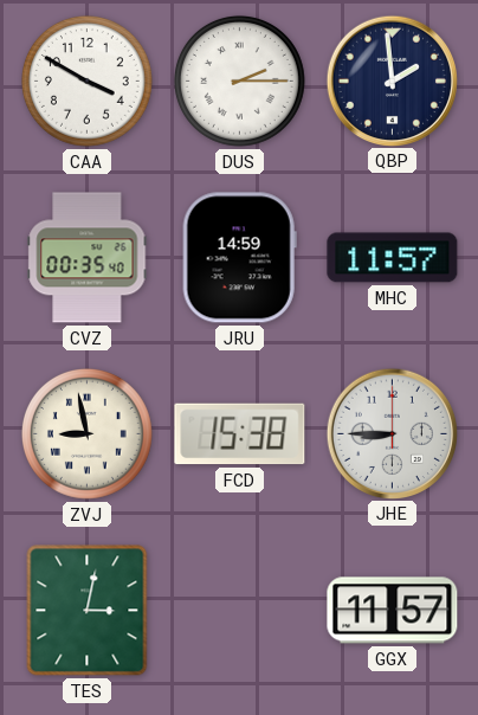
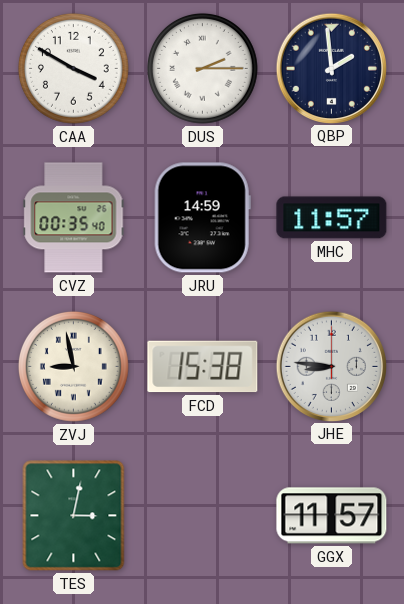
JHE: 8:45 -> 8:46 (331, 366)
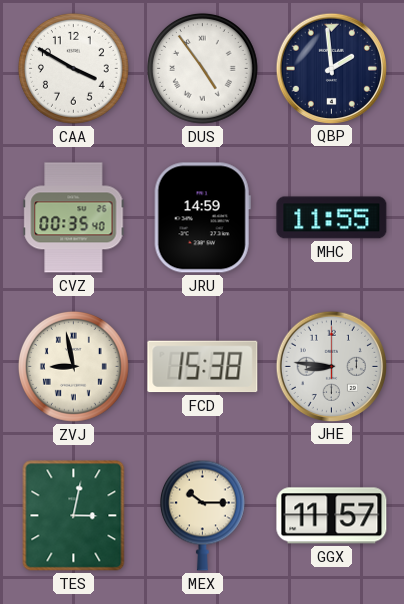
DUS: 2:15 -> 4:54 (203, 69)
MHC: 11:57 -> 11:55 (332, 218)
MEX: none -> 10:15 (202, 515)
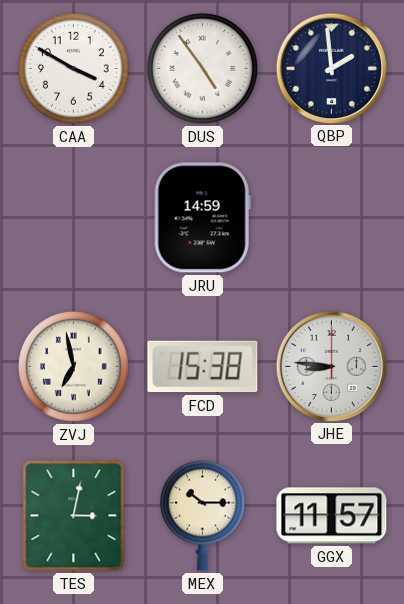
CVZ: 00:35 -> none (74, 218)
MHC: 11:55 -> none (332, 218)
ZVJ: 8:58 -> 6:58 (74, 367)
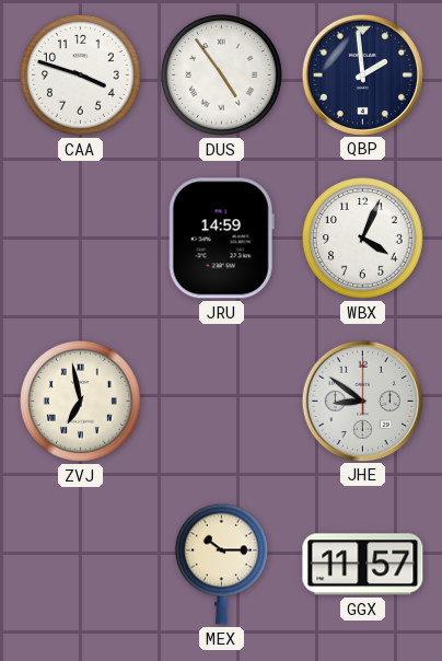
CAA: 3:50 -> 3:48 (81, 76)
WBX: none -> 4:04 (363, 239)
FCD: 15:38 -> none (203, 367)
JHE: 8:46 -> 8:51 (362, 401)
TES: 3:02 -> none (74, 516)
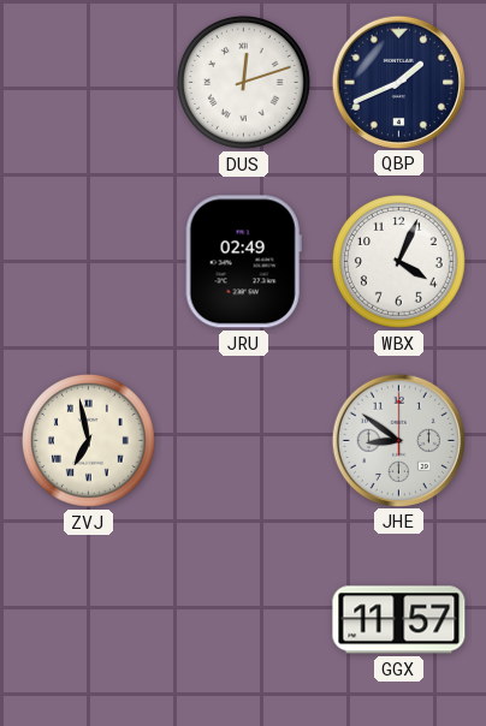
CAA: 3:48 -> none (81, 76)
DUS: 4:54 -> 12:12 (244, 83)
QBP: 1:59 -> 1:41 (398, 82)
JRU: 14:59 -> 02:49 (243, 262)
MEX: 10:15 -> none (221, 564)
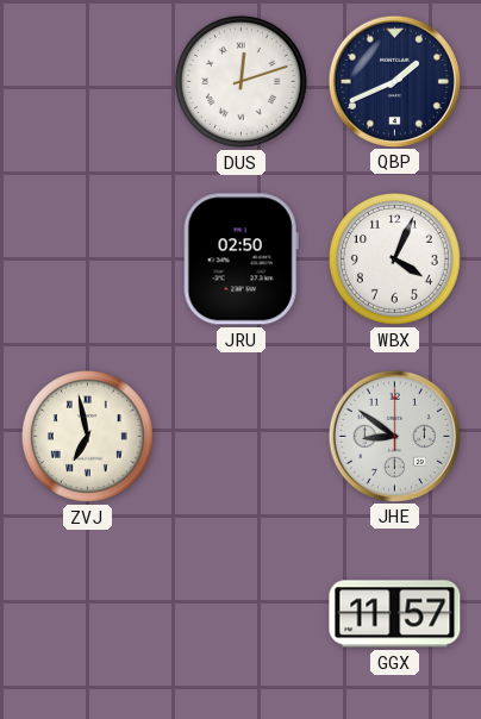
JRU: 02:49 -> 02:50 (240, 260)
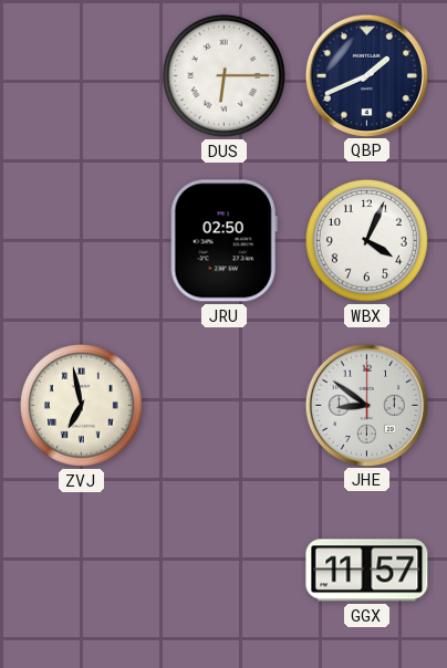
DUS: 12:12 -> 6:15 (225, 76)
